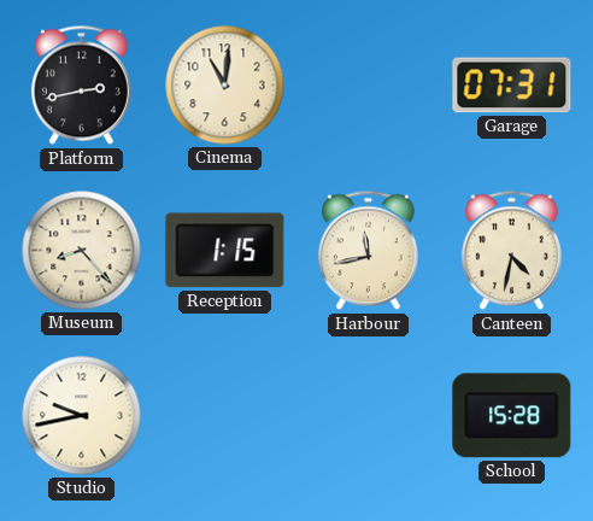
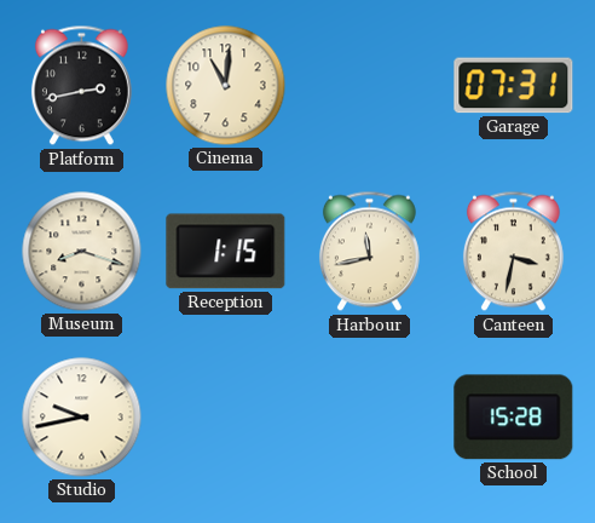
Museum: 8:23 -> 8:18 (82, 252)
Canteen: 4:32 -> 3:32 (513, 252)
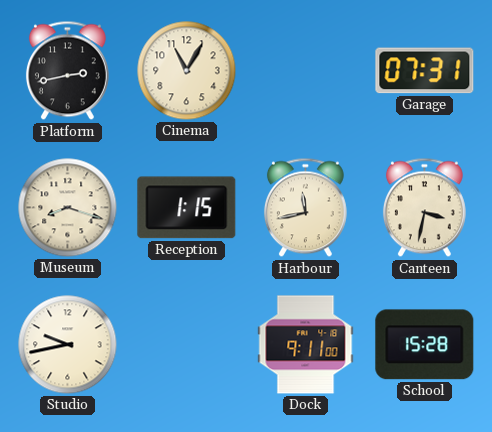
Cinema: 11:01 -> 11:05 (187, 71)
Dock: none -> 9:11 (306, 345)
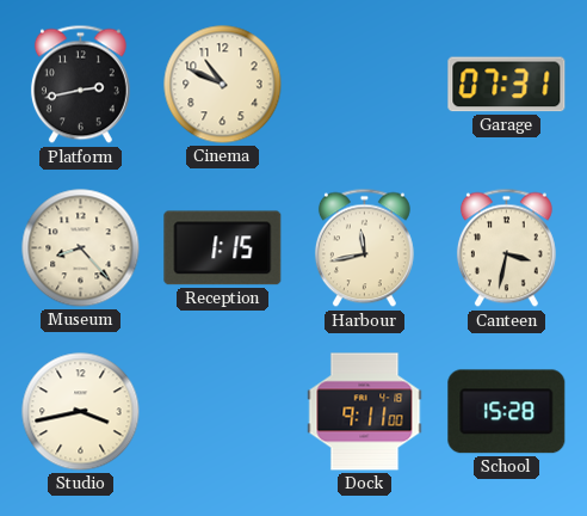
Cinema: 11:05 -> 10:49 (223, 85)
Museum: 8:18 -> 8:23 (81, 248)
Studio: 9:43 -> 3:43 (81, 412)
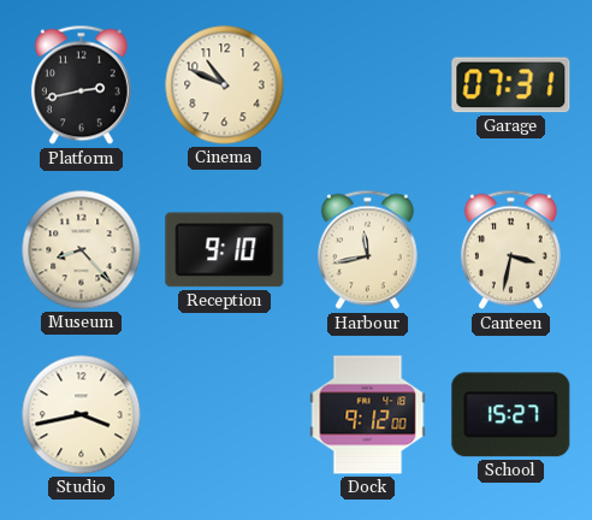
Reception: 1:15 -> 9:10 (225, 250)
Dock: 9:11 -> 9:12 (368, 415)
School: 15:28 -> 15:27 (511, 415)
